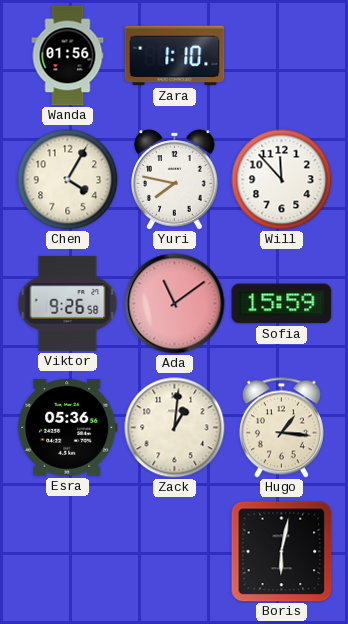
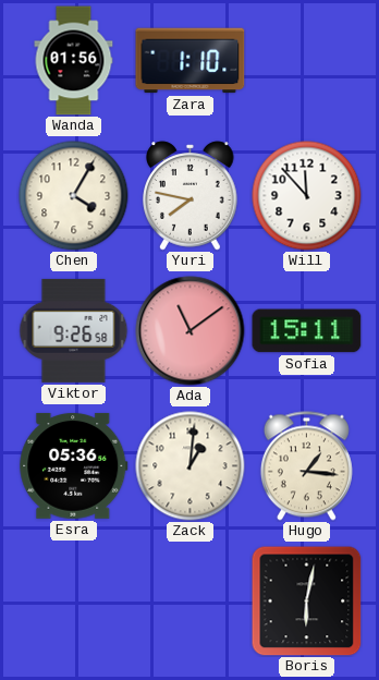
Sofia: 15:59 -> 15:11 (307, 331)
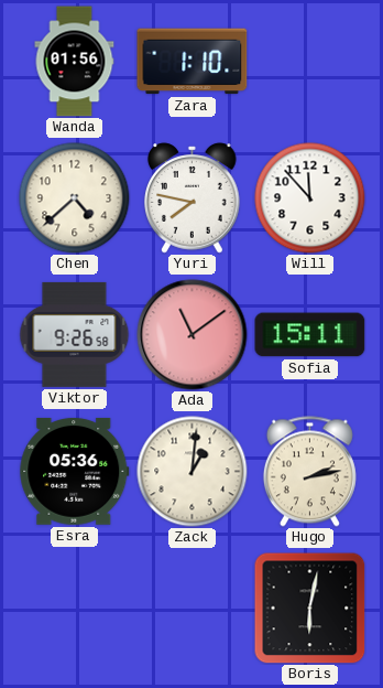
Chen: 4:05 -> 4:38 (75, 198)
Hugo: 1:16 -> 2:13 (309, 472)
